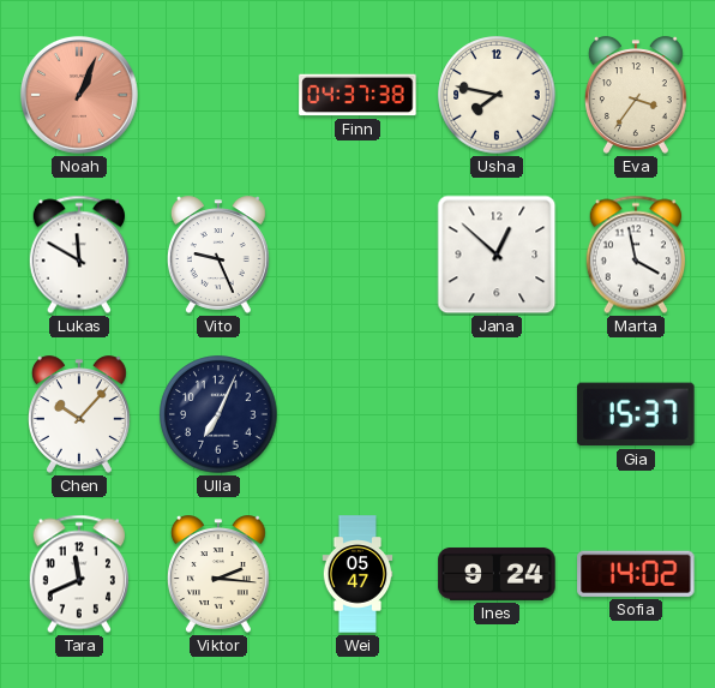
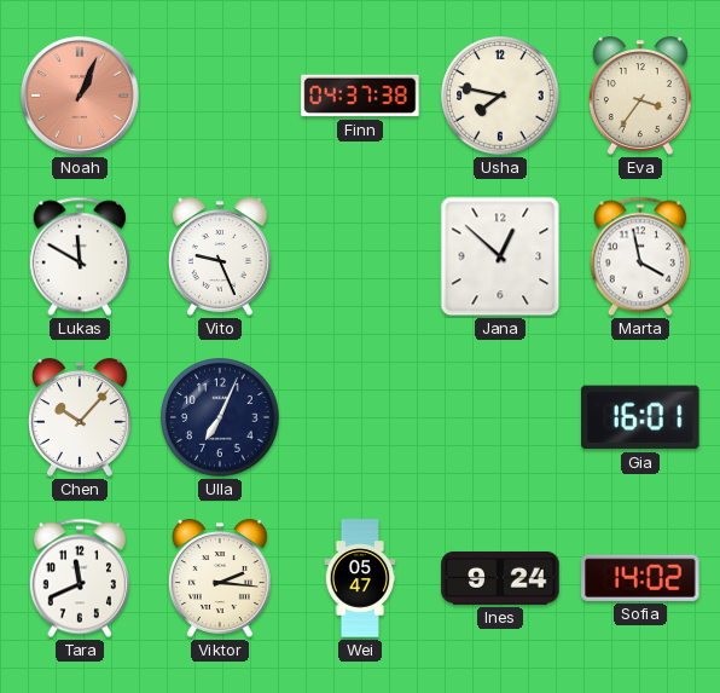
Gia: 15:37 -> 16:01 (640, 417)
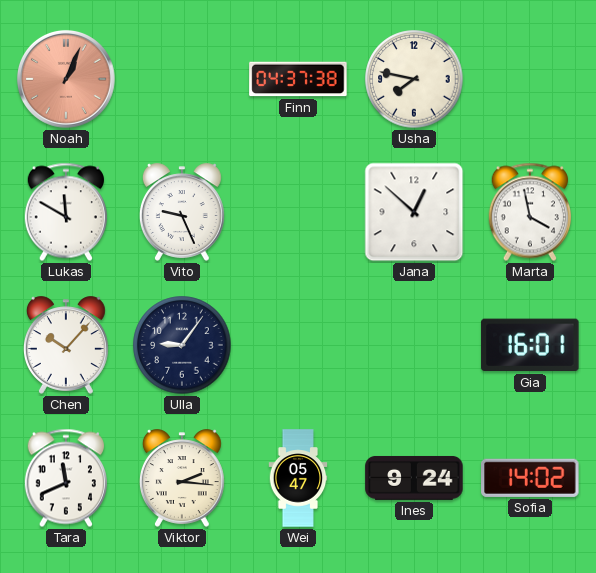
Eva: 3:36 -> none (640, 96)
Ulla: 7:04 -> 9:06 (182, 345)
